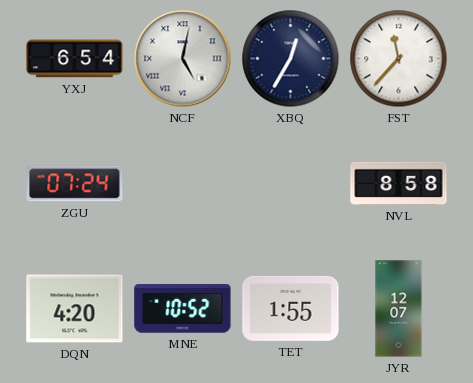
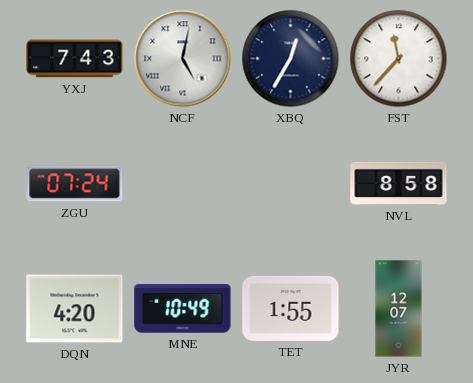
YXJ: 6:54 -> 7:43 (75, 59)
MNE: 10:52 -> 10:49 (183, 309)
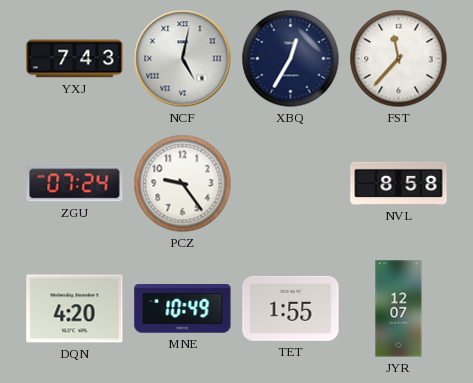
PCZ: none -> 9:24 (183, 184)
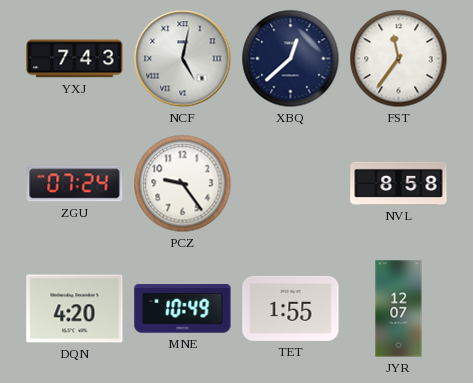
XBQ: 12:35 -> 12:38 (291, 59)
FST: 11:37 -> 11:36 (399, 59)
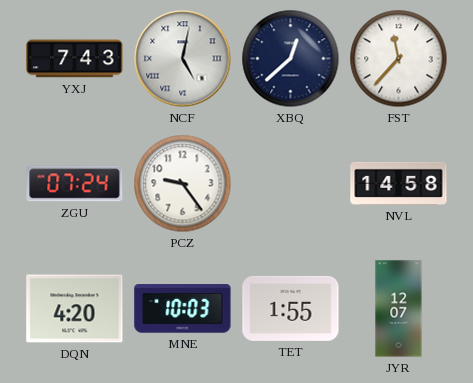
FST: 11:36 -> 11:37 (399, 59)
NVL: 8:58 -> 14:58 (399, 183)
MNE: 10:49 -> 10:03 (183, 309)
